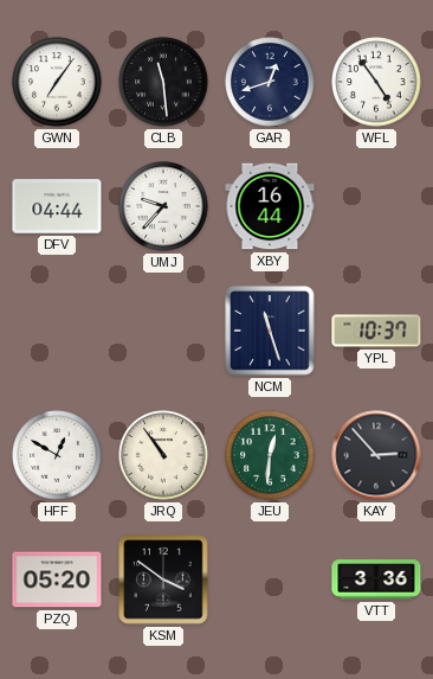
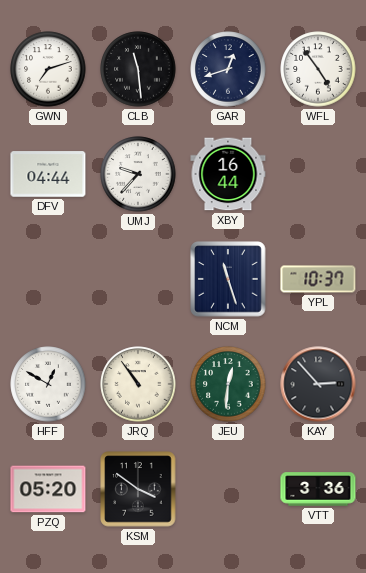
GWN: 7:06 -> 7:12 (48, 69)
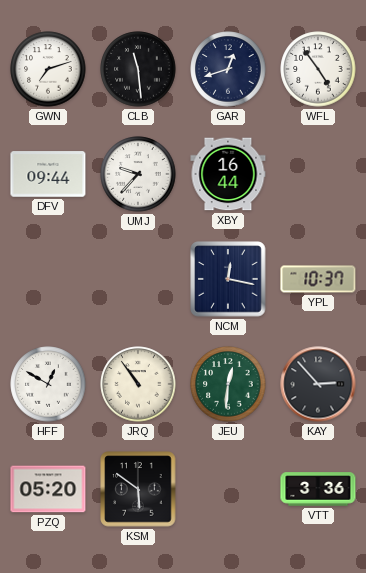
DFV: 04:44 -> 09:44 (48, 174)
NCM: 11:27 -> 12:17 (228, 279)
KSM: 3:51 -> 5:51 (138, 489)
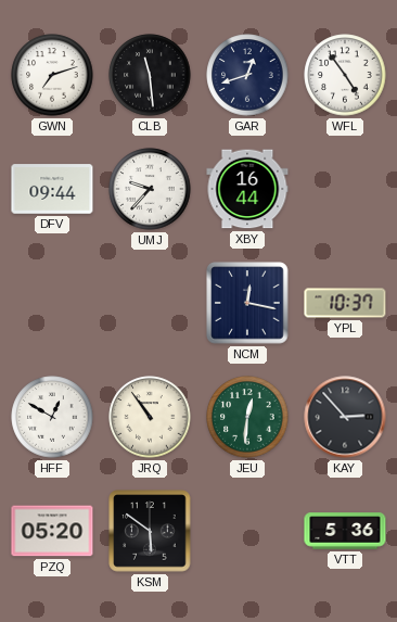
VTT: 3:36 -> 5:36 (345, 531)
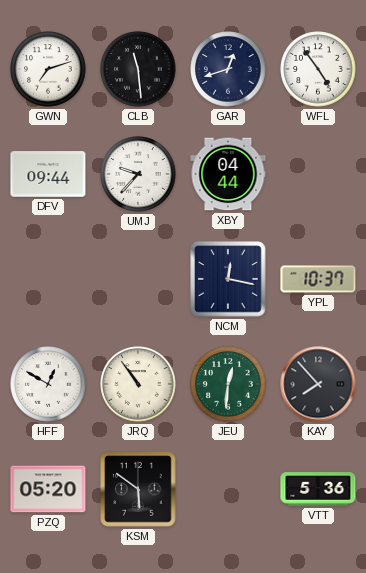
XBY: 16:44 -> 04:44 (228, 174)
KAY: 2:53 -> 7:53 (318, 384)
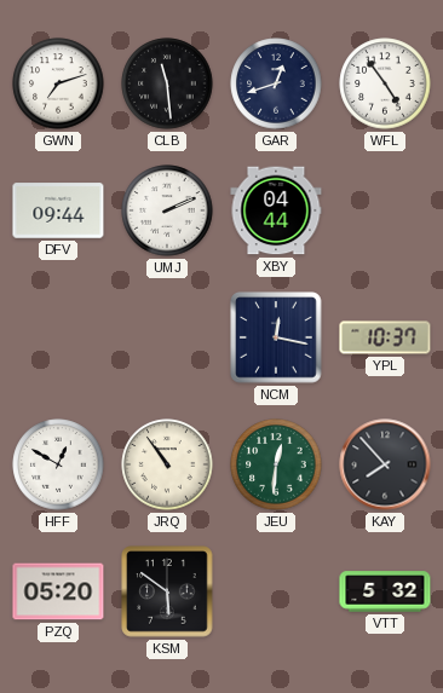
UMJ: 9:37 -> 2:11 (167, 210)
VTT: 5:36 -> 5:32 (385, 591)
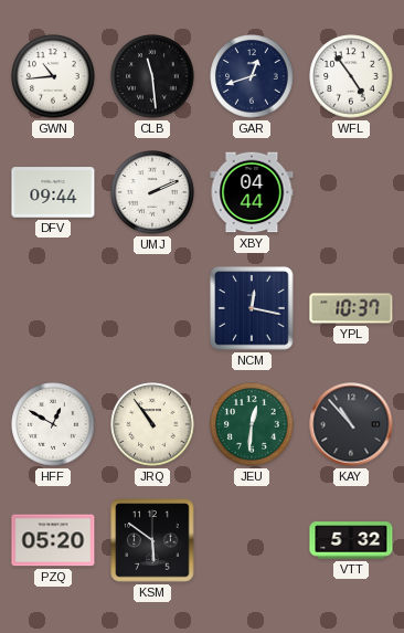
GWN: 7:12 -> 10:44 (53, 76)
KAY: 7:53 -> 10:53 (351, 424)
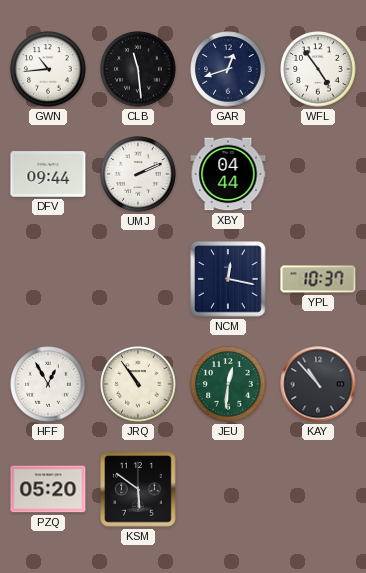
HFF: 12:50 -> 12:55 (48, 384)
VTT: 5:32 -> none (351, 540)
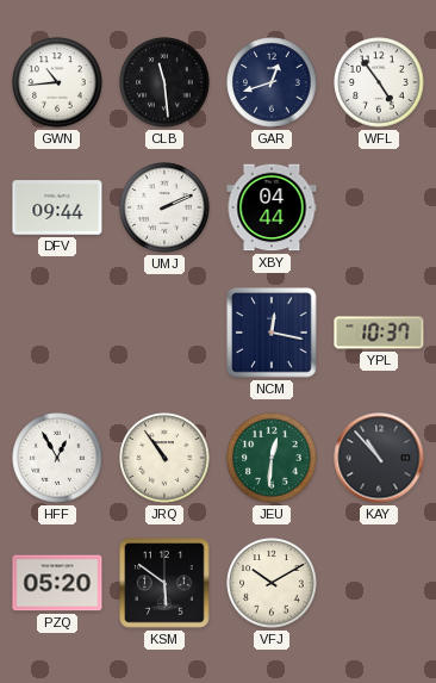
VFJ: none -> 10:10 (272, 583)
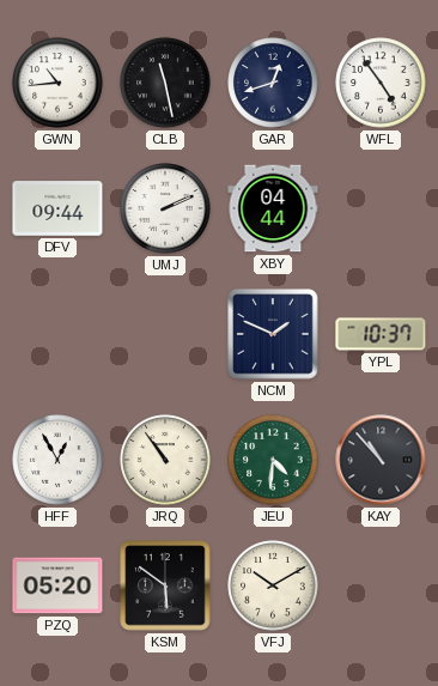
CLB: 11:29 -> 11:28 (165, 83)
NCM: 12:17 -> 1:49 (273, 334)
JEU: 12:31 -> 4:31 (273, 460)
